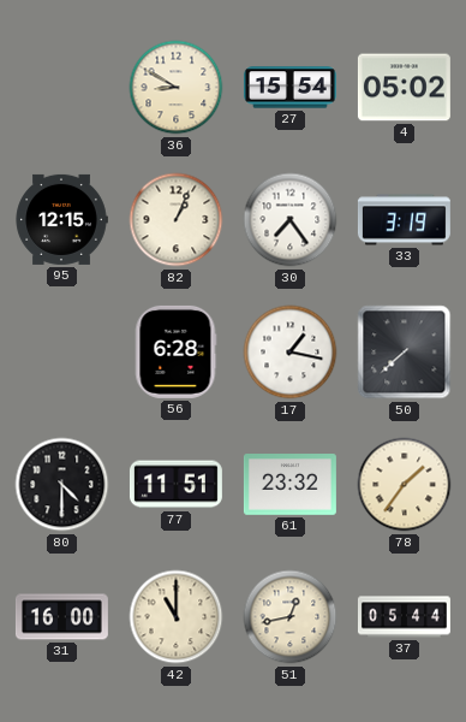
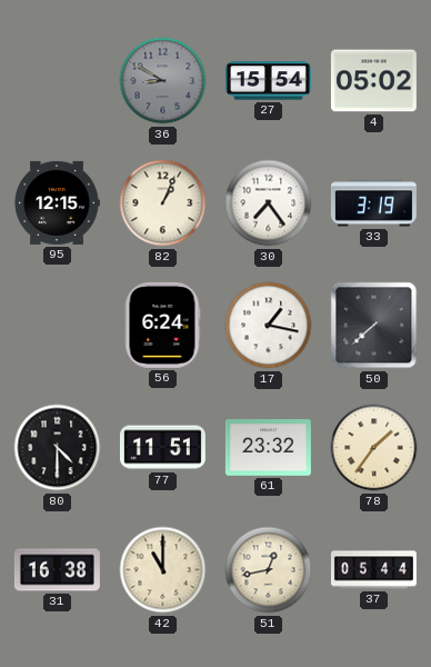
36 dial: cream -> grey (163, 81)
56: 6:28 -> 6:24 (162, 325)
31: 16:00 -> 16:38 (57, 570)
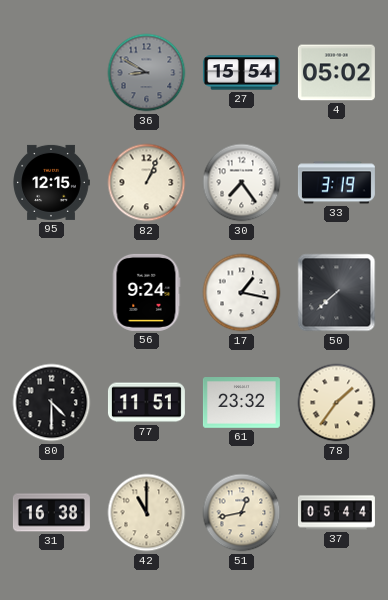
56: 6:24 -> 9:24 (146, 292)
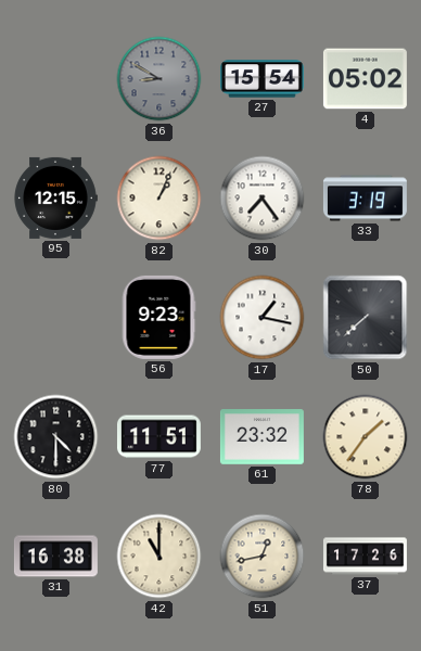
56: 9:24 -> 9:23 (158, 317)
37: 05:44 -> 17:26 (365, 557)
